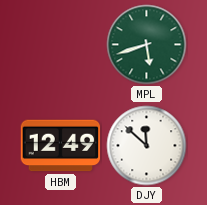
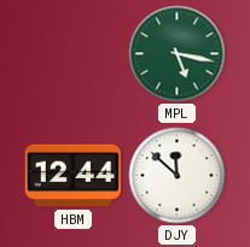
MPL: 5:42 -> 5:17 (178, 54)
HBM: 12:49 -> 12:44 (74, 176)
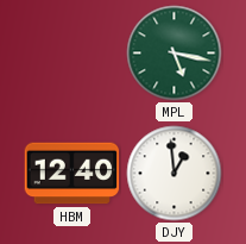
HBM: 12:44 -> 12:40 (72, 174)
DJY: 11:52 -> 12:59 (175, 174)
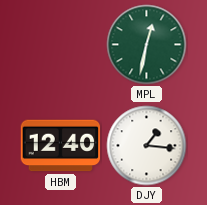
MPL: 5:17 -> 12:32 (147, 45)
DJY: 12:59 -> 1:16 (147, 146)
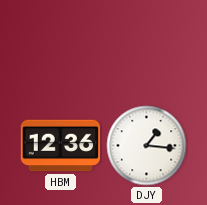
MPL: 12:32 -> none (147, 45)
HBM: 12:40 -> 12:36 (61, 146)
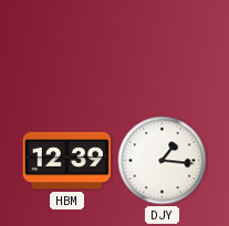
HBM: 12:36 -> 12:39 (67, 161)
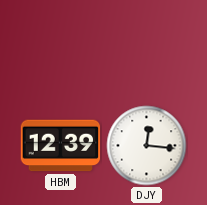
DJY: 1:16 -> 12:16 (147, 146)
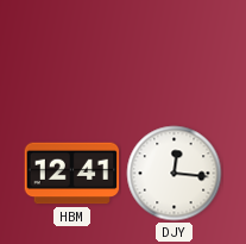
HBM: 12:39 -> 12:41 (72, 174)
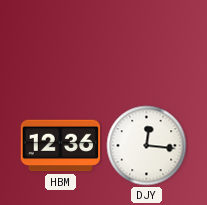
HBM: 12:41 -> 12:36 (61, 146)
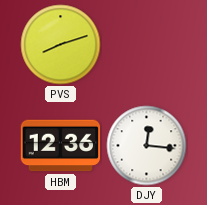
PVS: none -> 8:12 (61, 45)
